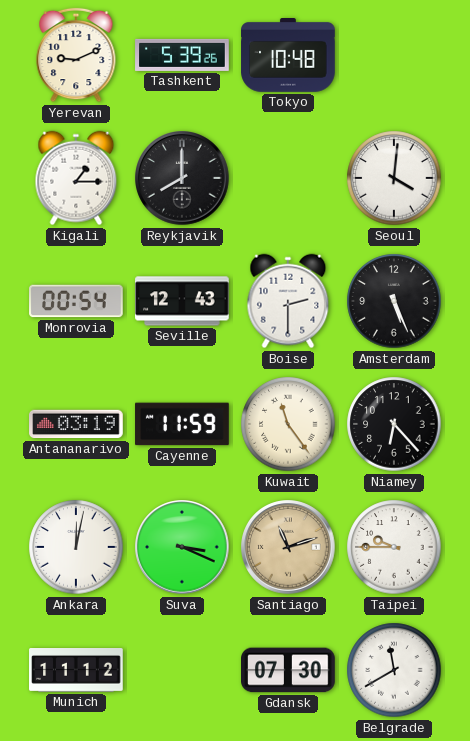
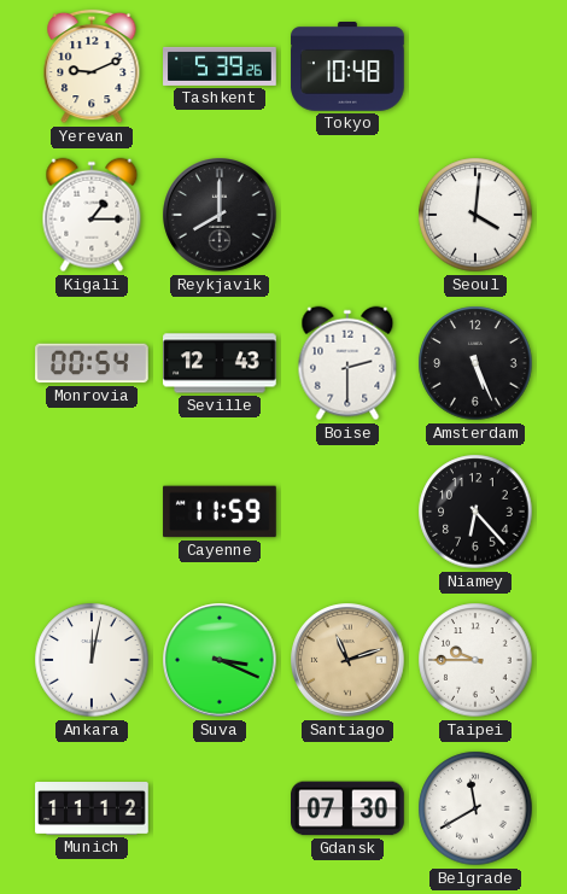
Antananarivo: 03:19 -> none (76, 424)
Kuwait: 11:24 -> none (288, 424)
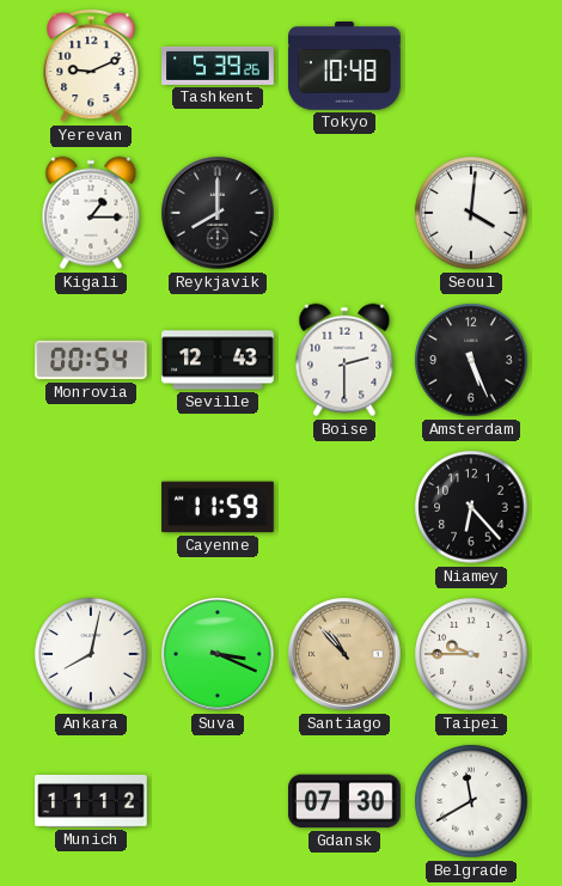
Ankara: 12:02 -> 8:02 (91, 654)
Santiago: 11:12 -> 10:53 (344, 654)
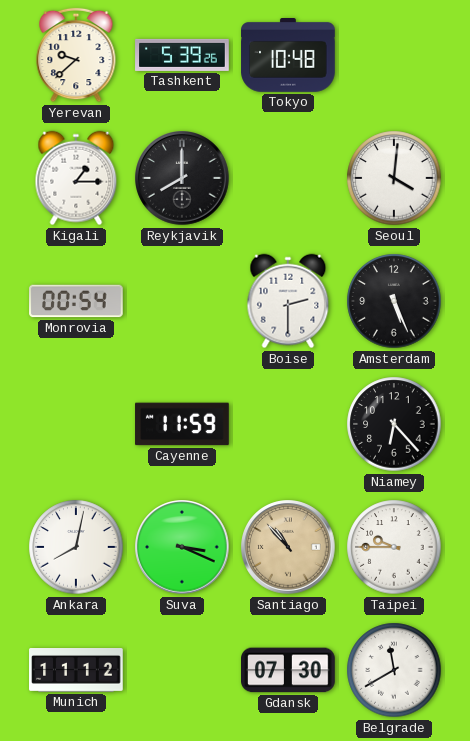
Yerevan: 9:11 -> 9:38 (76, 55)
Seville: 12:43 -> none (218, 360)
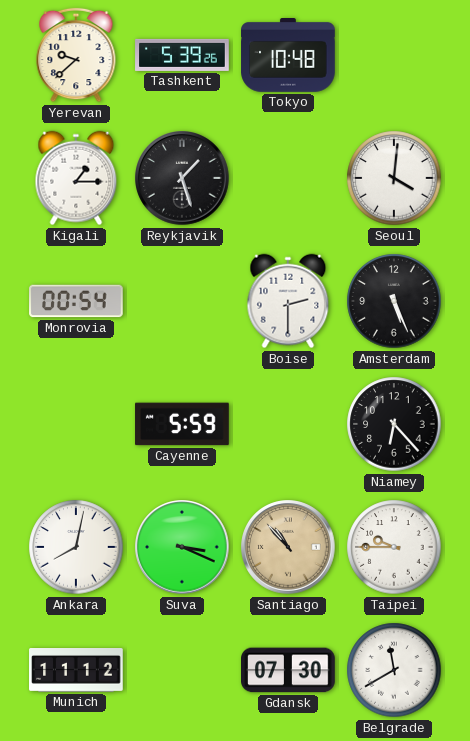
Reykjavik: 8:00 -> 1:27 (182, 178)
Cayenne: 11:59 -> 5:59 (182, 424)
